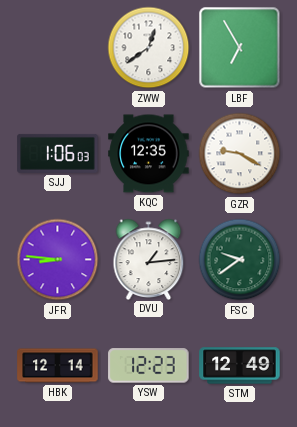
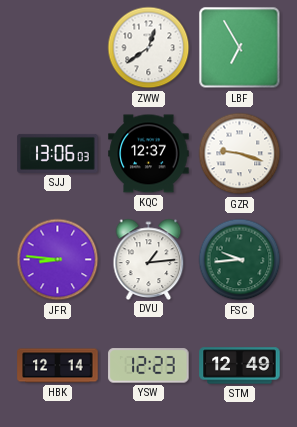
SJJ: 1:06 -> 13:06 (58, 153)
KQC: 12:35 -> 12:37 (149, 154)
GZR: 9:20 -> 9:18 (240, 154)
FSC: 9:39 -> 9:44 (240, 260)
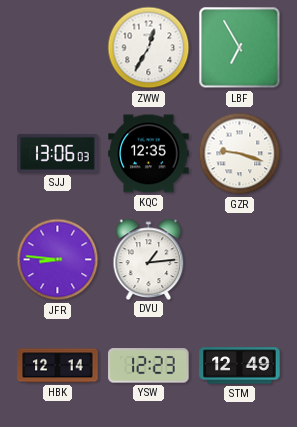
ZWW: 12:39 -> 12:35 (149, 48)
KQC: 12:37 -> 12:35 (149, 154)
FSC: 9:44 -> none (240, 260)
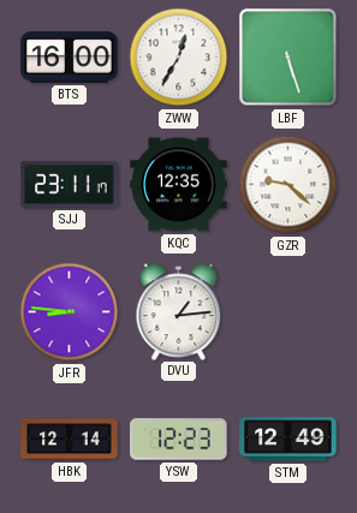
BTS: none -> 16:00 (70, 58)
LBF: 6:55 -> 5:27 (288, 58)
SJJ: 13:06 -> 23:11 (70, 184)
GZR: 9:18 -> 9:22 (288, 185)
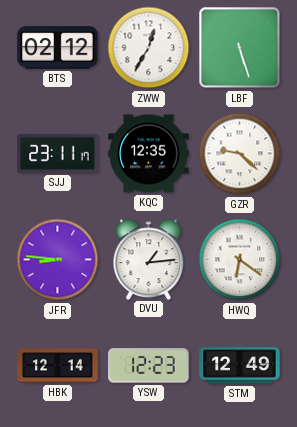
BTS: 16:00 -> 02:12 (58, 48)
HWQ: none -> 6:21 (240, 260)
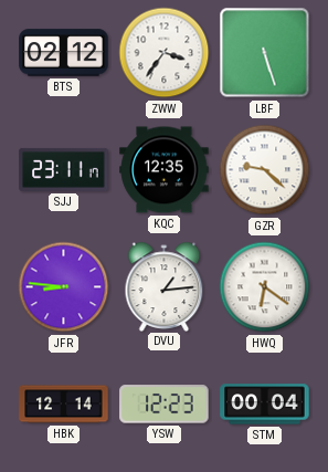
ZWW: 12:35 -> 3:36 (165, 53)
STM: 12:49 -> 00:04 (265, 405)
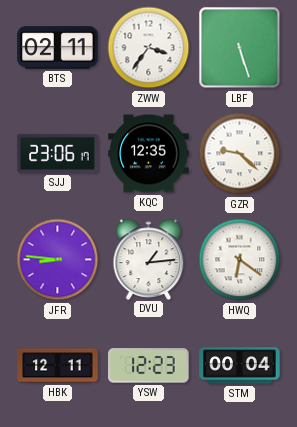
BTS: 02:12 -> 02:11 (58, 48)
SJJ: 23:11 -> 23:06 (58, 153)
HBK: 12:14 -> 12:11 (58, 366)
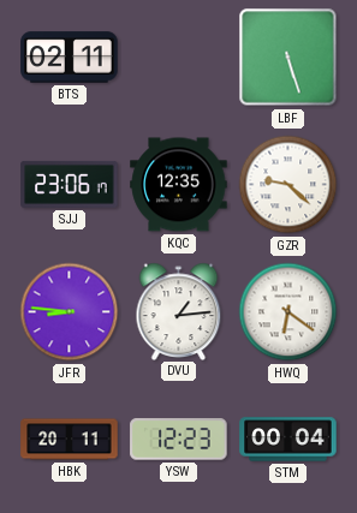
ZWW: 3:36 -> none (149, 48)
HBK: 12:11 -> 20:11 (70, 440)
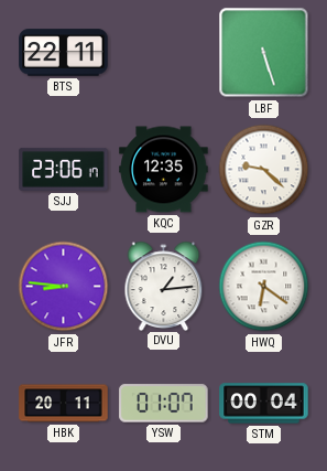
BTS: 02:11 -> 22:11 (64, 53)
YSW: 12:23 -> 01:07 (164, 404)
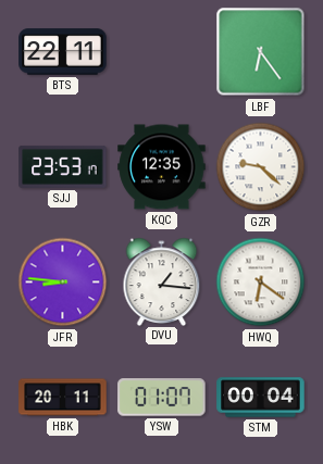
LBF: 5:27 -> 6:24 (261, 52)
SJJ: 23:06 -> 23:53 (63, 166)
DVU: 1:14 -> 1:16 (162, 281)
